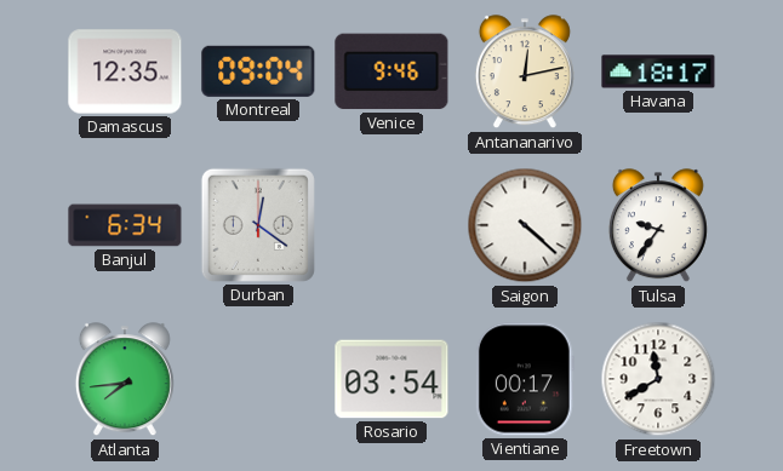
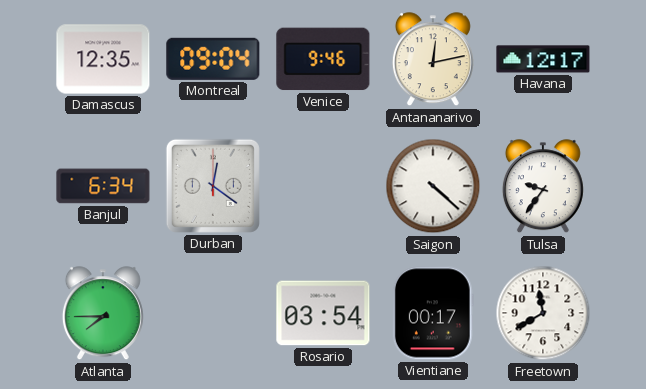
Havana: 18:17 -> 12:17 (543, 59)
Atlanta: 7:44 -> 7:45 (103, 314)
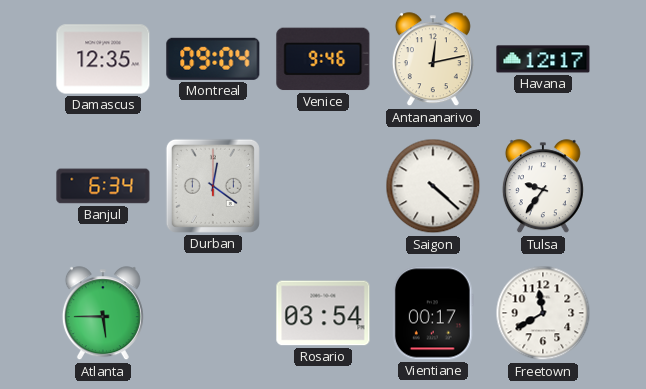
Atlanta: 7:45 -> 5:45 (103, 314)
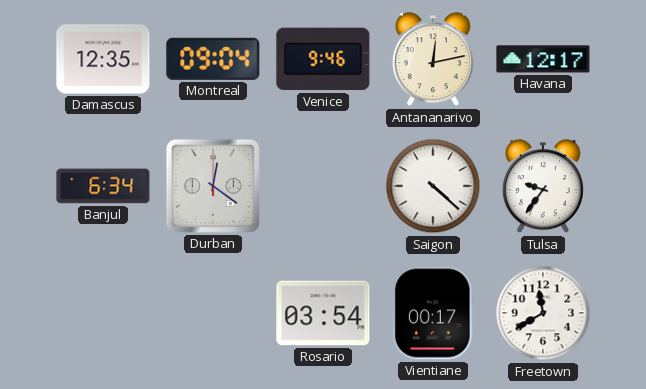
Atlanta: 5:45 -> none (103, 314)
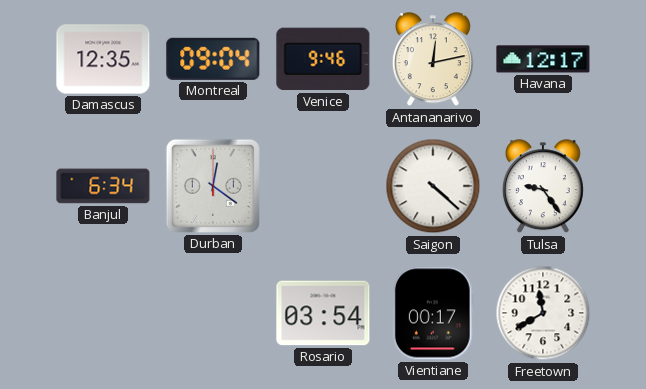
Tulsa: 9:36 -> 9:24 (543, 187)
